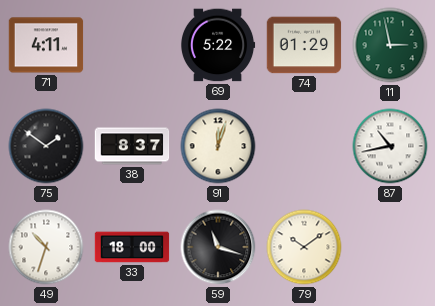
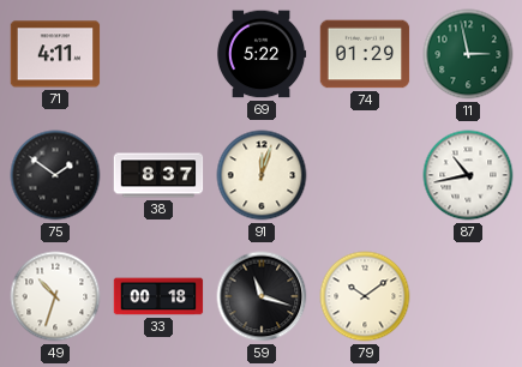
33: 18:00 -> 00:18 (158, 296)
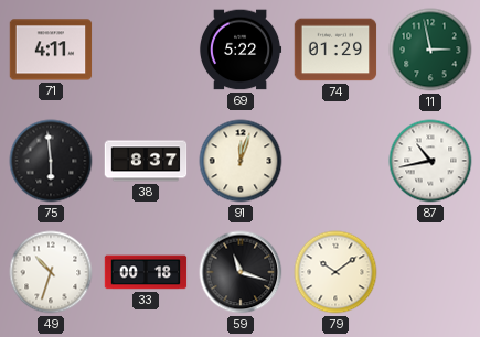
75: 1:51 -> 5:59 (51, 161)
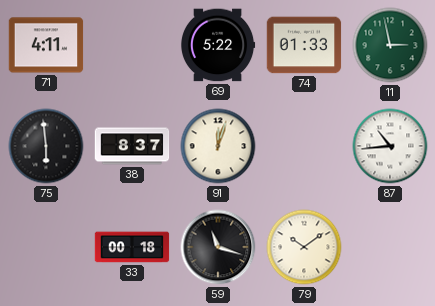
74: 01:29 -> 01:33 (304, 45)
87: 10:43 -> 10:44 (390, 146)
49: 10:33 -> none (51, 272)
